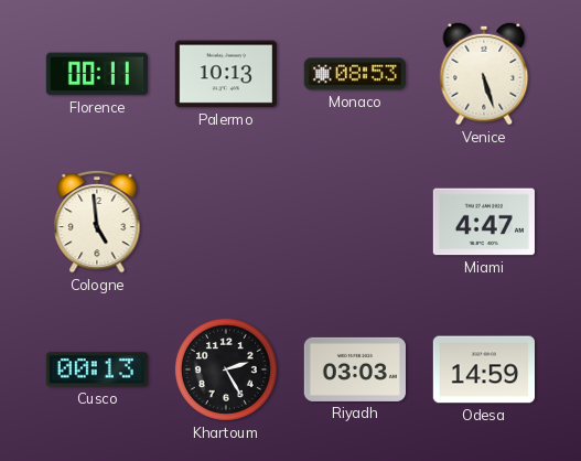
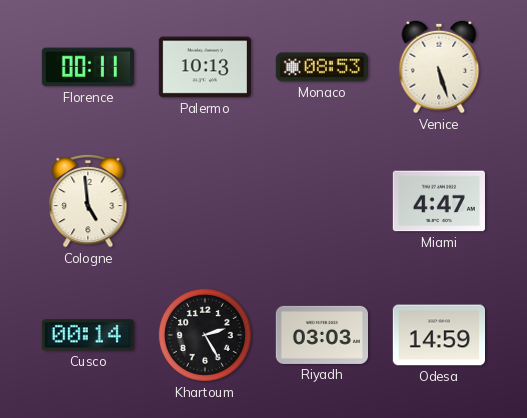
Cusco: 00:13 -> 00:14 (88, 335)
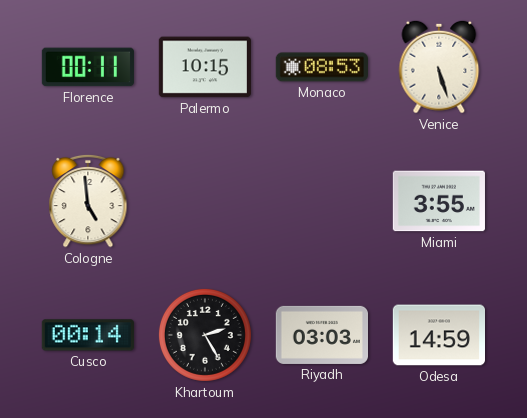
Palermo: 10:13 -> 10:15 (205, 67)
Miami: 4:47 -> 3:55 (438, 201)
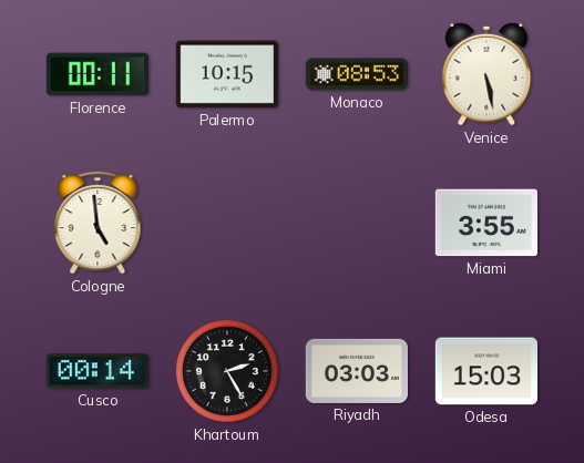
Venice: 5:27 -> 5:28 (486, 74)
Odesa: 14:59 -> 15:03 (485, 371)
